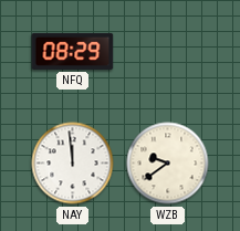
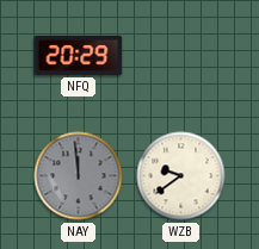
NFQ: 08:29 -> 20:29 (79, 55)
NAY dial: white -> grey (79, 176)
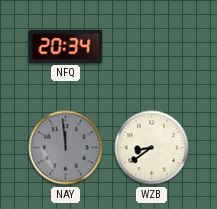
NFQ: 20:29 -> 20:34 (66, 46)
WZB: 9:39 -> 8:39 (152, 148)
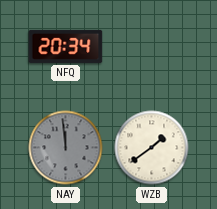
WZB: 8:39 -> 1:39 (152, 148)
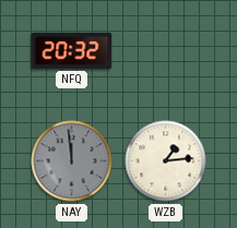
NFQ: 20:34 -> 20:32 (72, 50)
WZB: 1:39 -> 1:14 (166, 161)
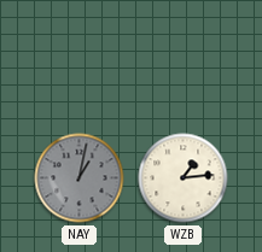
NFQ: 20:32 -> none (72, 50)
NAY: 11:59 -> 1:02 (80, 178)
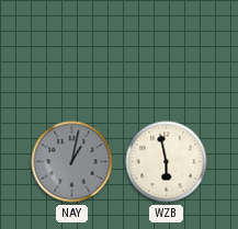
WZB: 1:14 -> 5:58 (167, 162)
